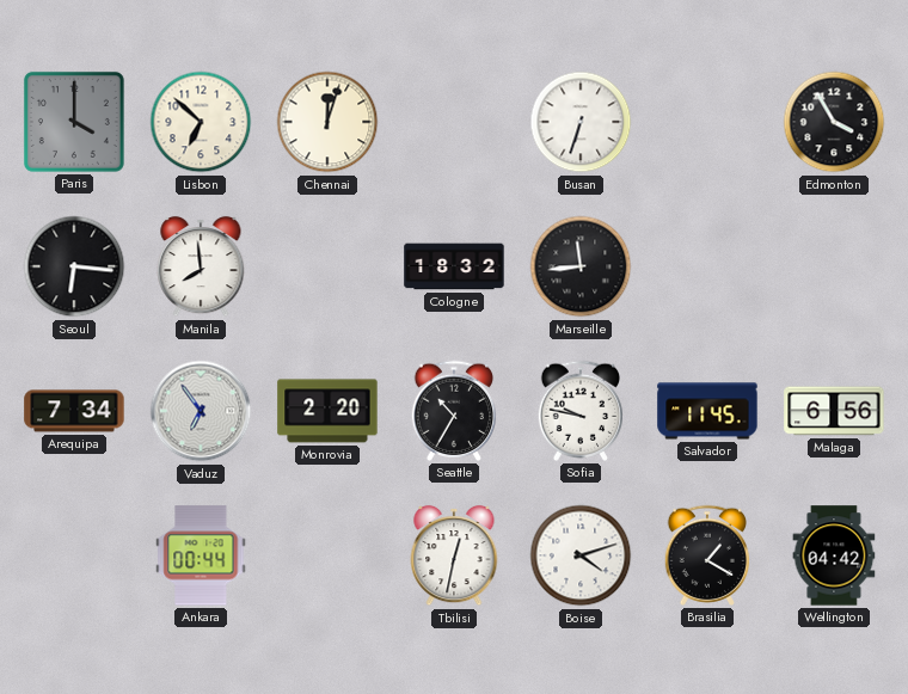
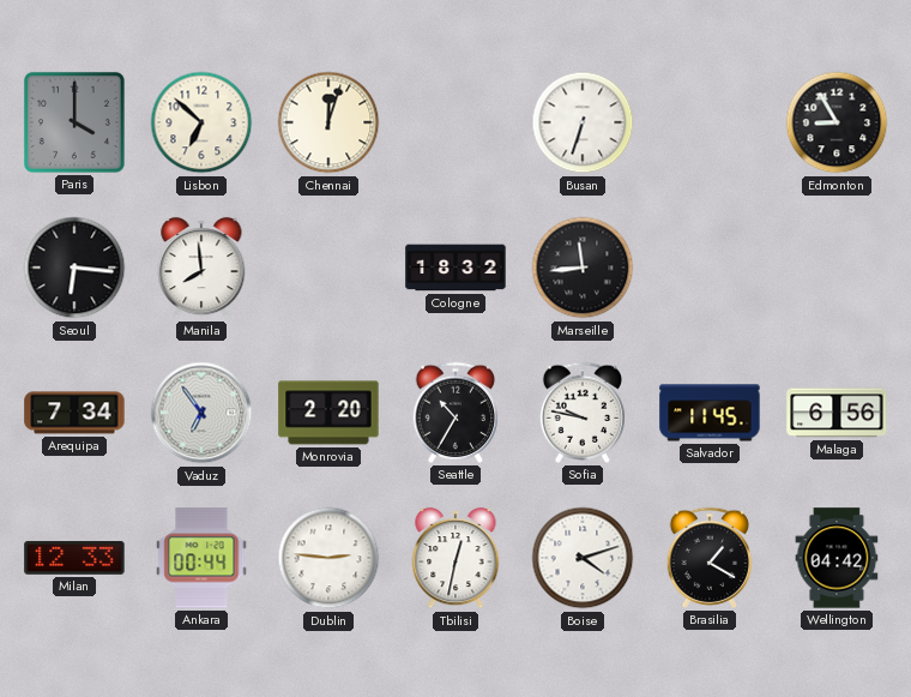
Edmonton: 3:55 -> 8:55 (837, 122)
Milan: none -> 12:33 (74, 558)
Dublin: none -> 2:46 (328, 558)
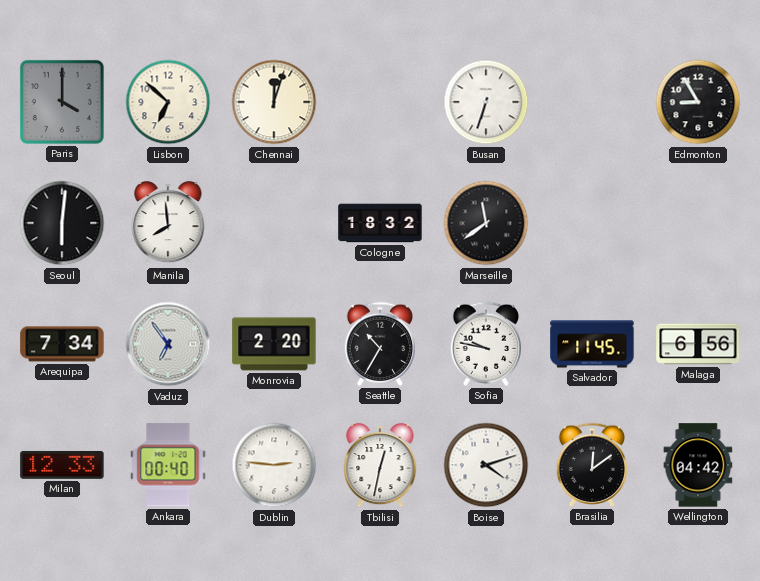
Seoul: 6:16 -> 6:01 (62, 223)
Marseille: 11:44 -> 11:39 (486, 223)
Ankara: 00:44 -> 00:40 (168, 465)
Brasilia: 1:20 -> 12:09 (591, 465)
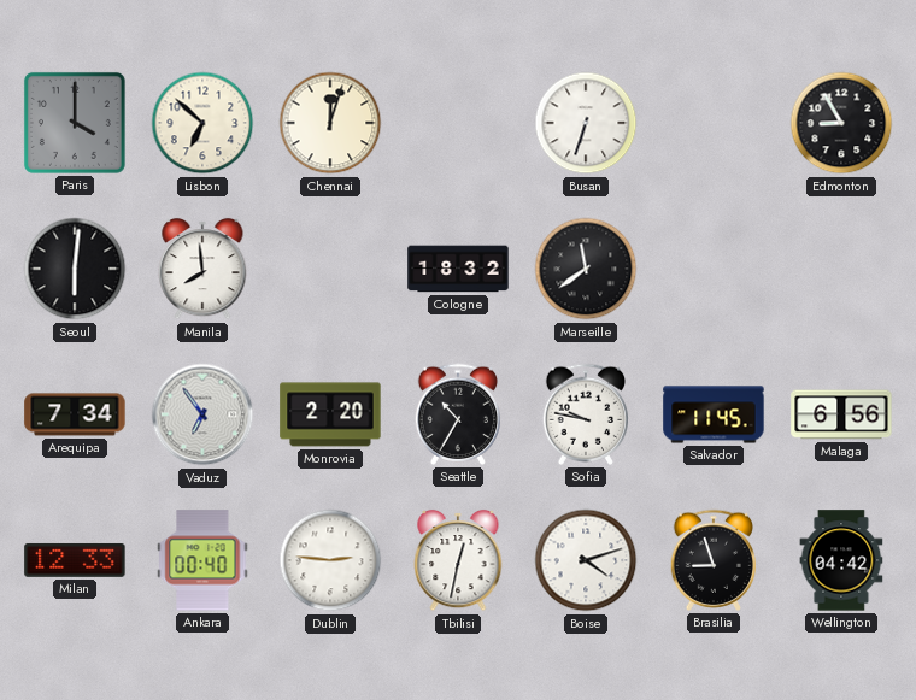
Brasilia: 12:09 -> 8:57 (712, 560)
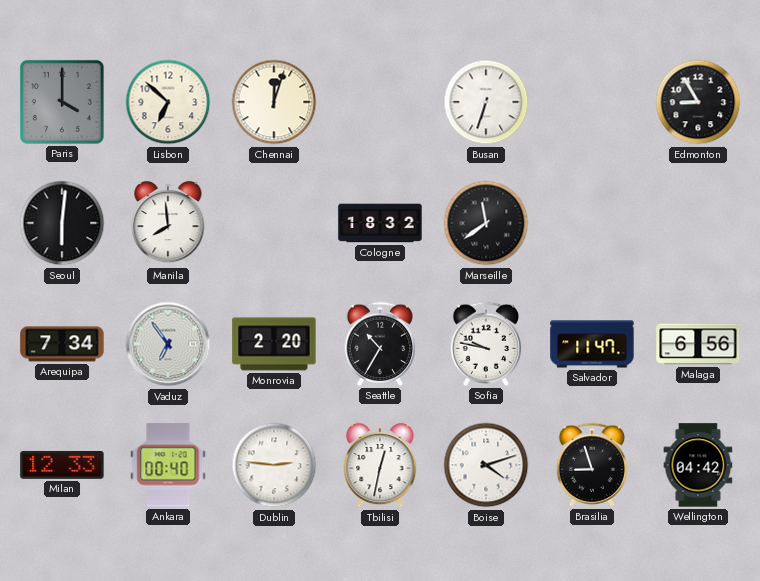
Salvador: 11:45 -> 11:47 (592, 344)
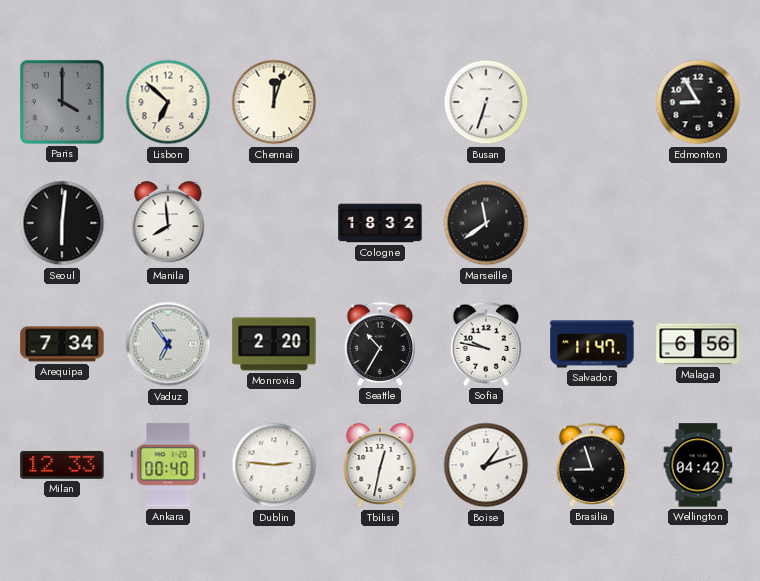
Boise: 4:12 -> 1:12 (486, 465)
